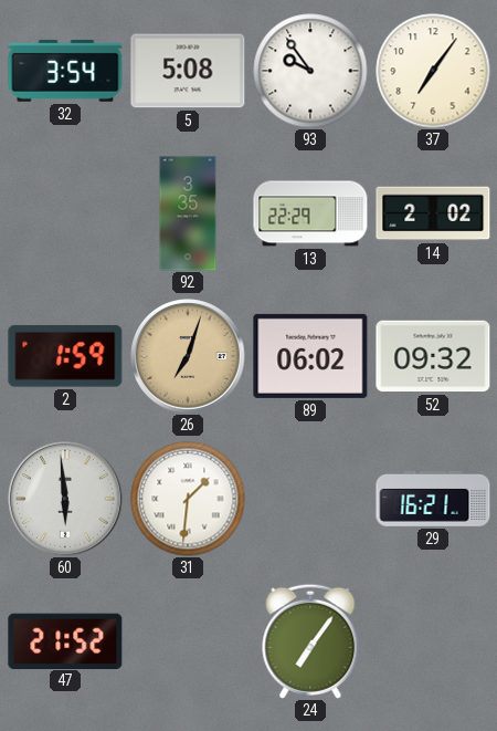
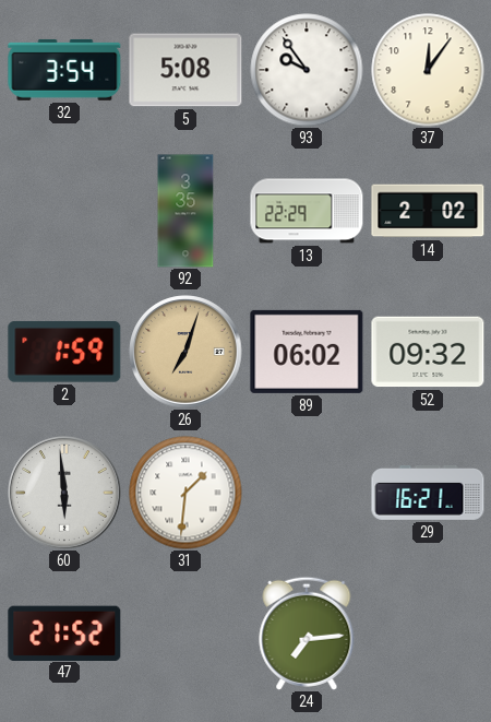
37: 7:06 -> 12:06 (428, 70)
24: 7:06 -> 7:14 (307, 634)
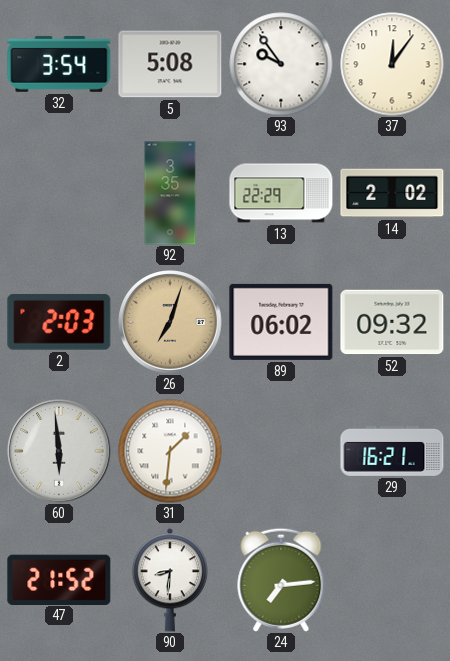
2: 1:59 -> 2:03 (59, 322)
90: none -> 8:31 (170, 580)
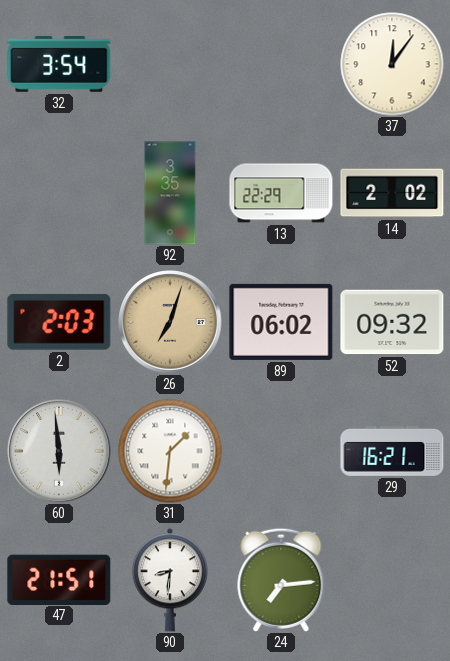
5: 5:08 -> none (170, 64)
93: 9:54 -> none (281, 64)
47: 21:52 -> 21:51 (59, 579)
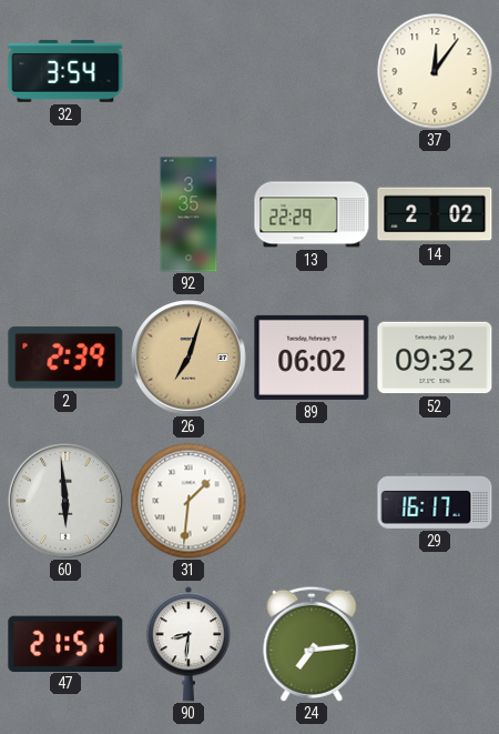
2: 2:03 -> 2:39 (65, 358)
29: 16:21 -> 16:17 (435, 501)
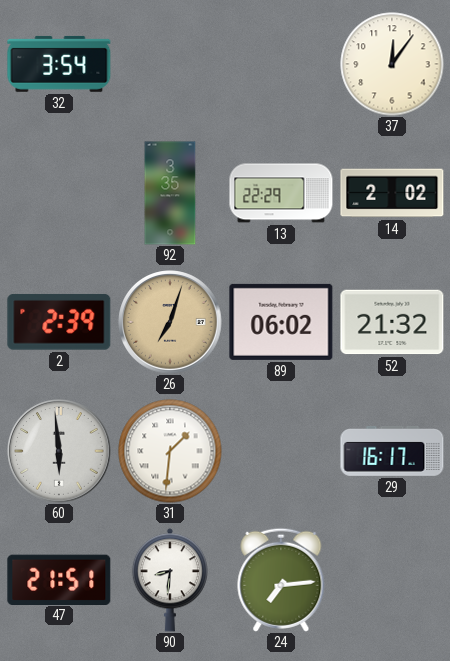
52: 09:32 -> 21:32 (392, 322)
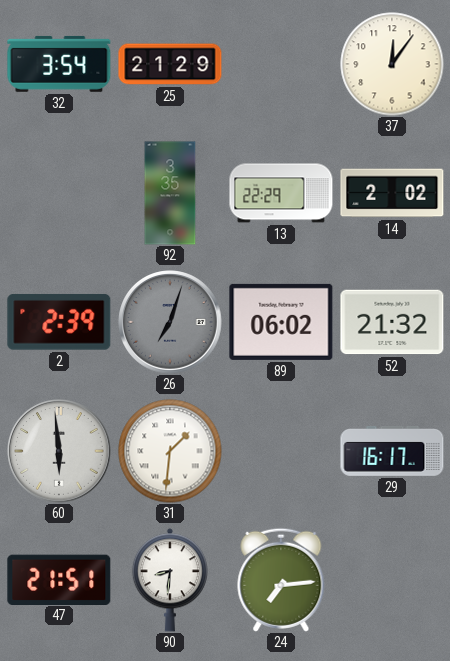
25: none -> 21:29 (170, 64)
26 dial: champagne -> grey (170, 322)
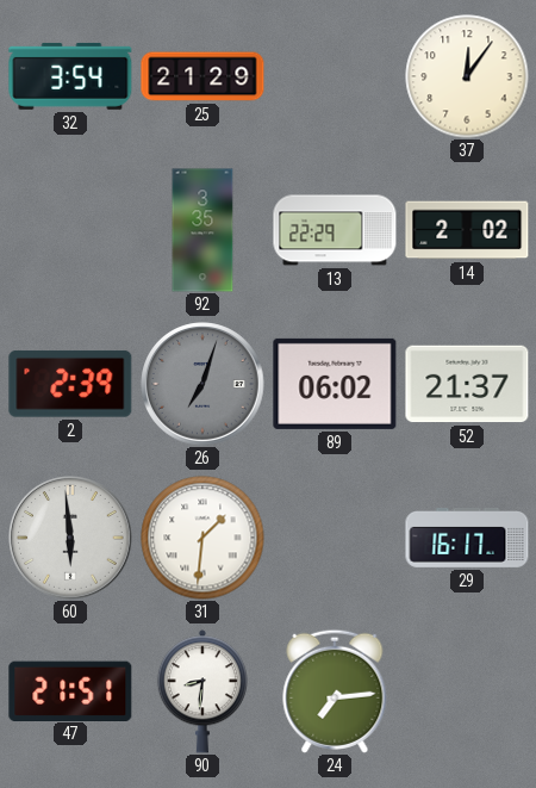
52: 21:32 -> 21:37 (467, 384)
